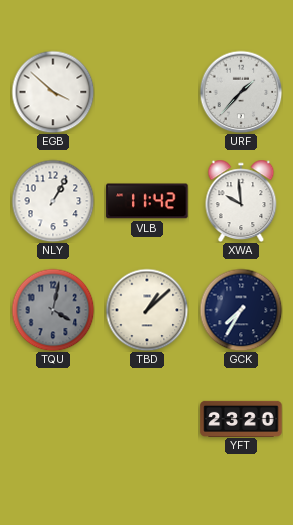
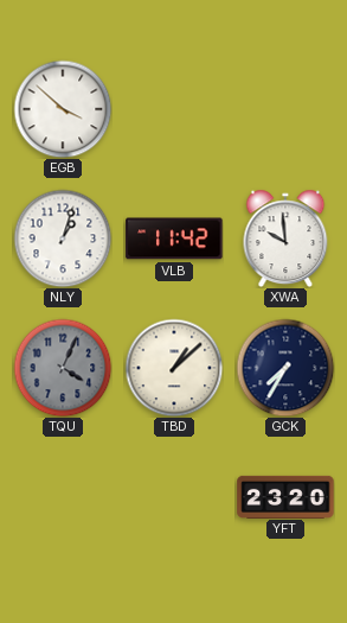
URF: 1:37 -> none (241, 92)
NLY: 1:05 -> 1:03 (63, 239)
TQU: 4:02 -> 4:04 (63, 368)
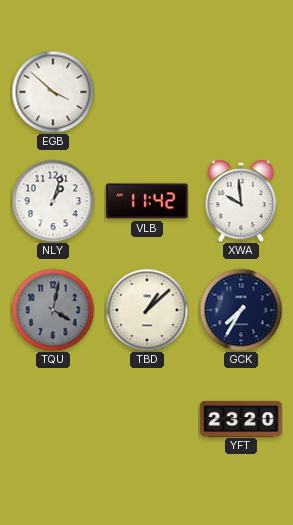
TQU: 4:04 -> 4:02 (53, 310)
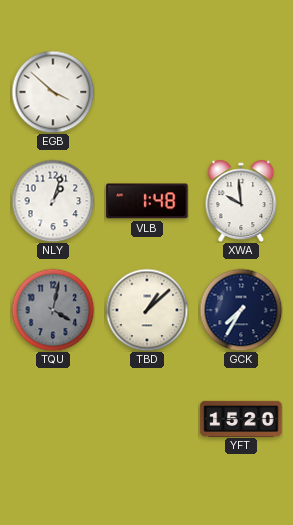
VLB: 11:42 -> 1:48 (147, 201)
YFT: 23:20 -> 15:20 (241, 418)
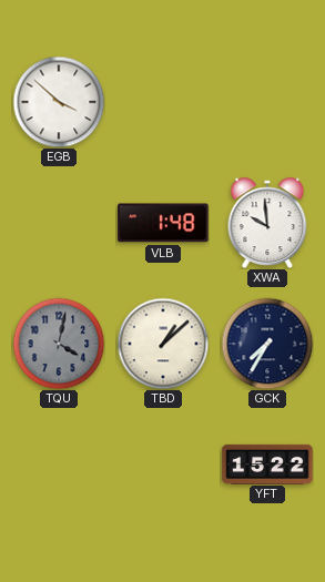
NLY: 1:03 -> none (53, 201)
YFT: 15:20 -> 15:22 (267, 463)
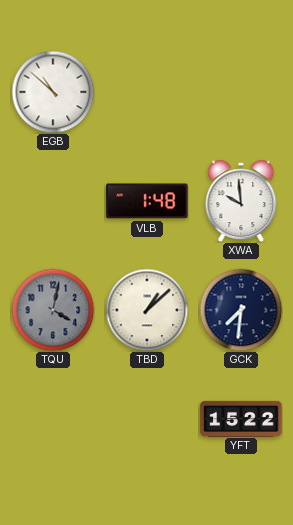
EGB: 3:52 -> 10:52 (53, 92)
GCK: 7:35 -> 7:31 (241, 310)
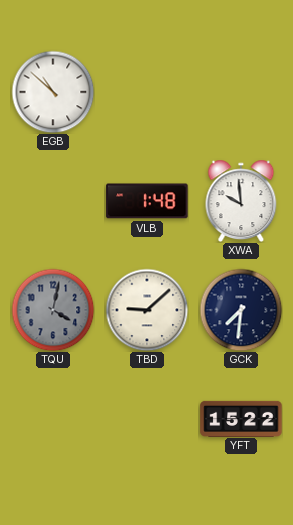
TBD: 1:08 -> 9:08 (147, 310)
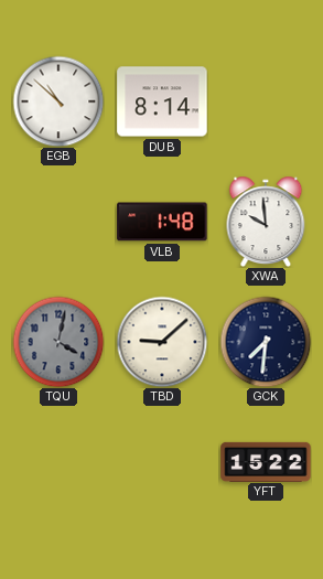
DUB: none -> 8:14 (162, 101)
